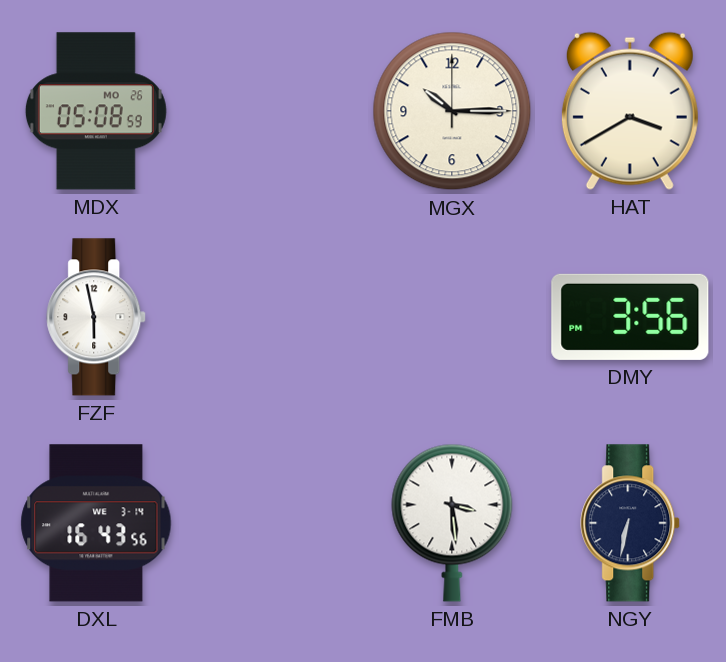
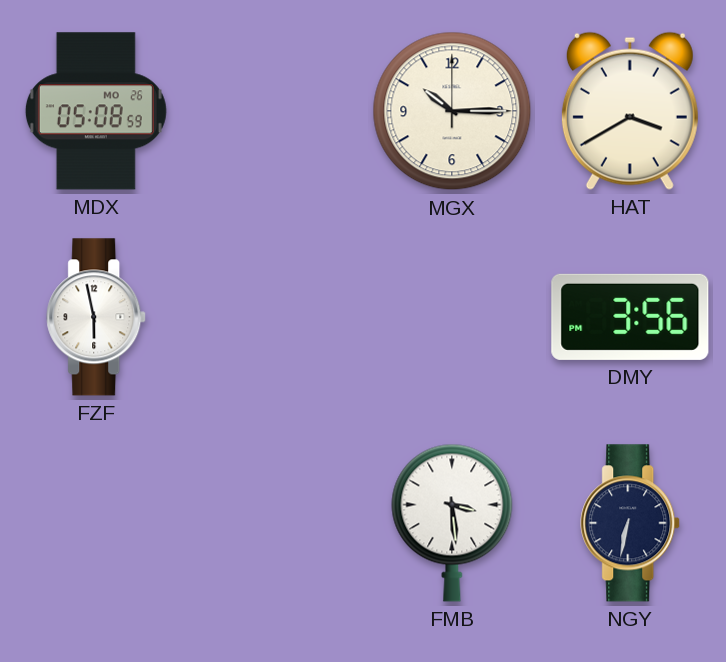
DXL: 16:43 -> none (96, 523)
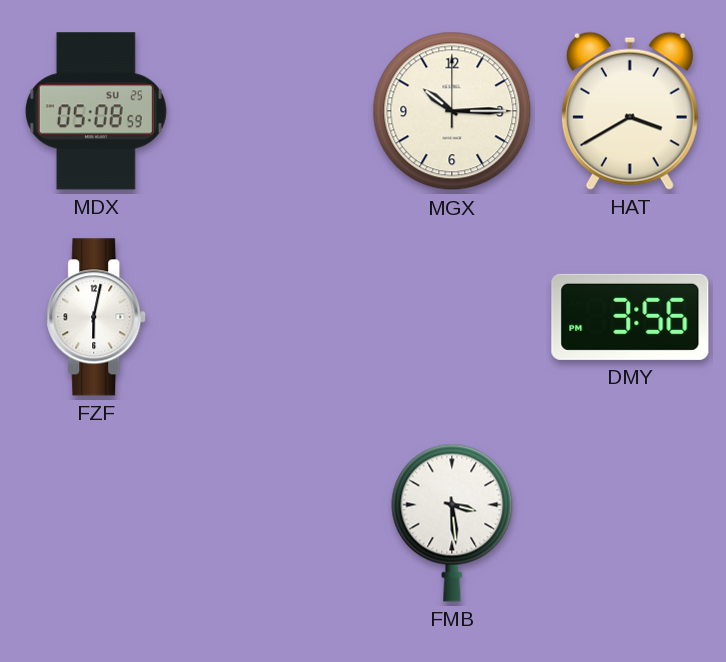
MDX date: MO 26 -> SU 25 (96, 111)
FZF: 5:58 -> 6:02 (97, 317)
NGY: 6:32 -> none (631, 523)
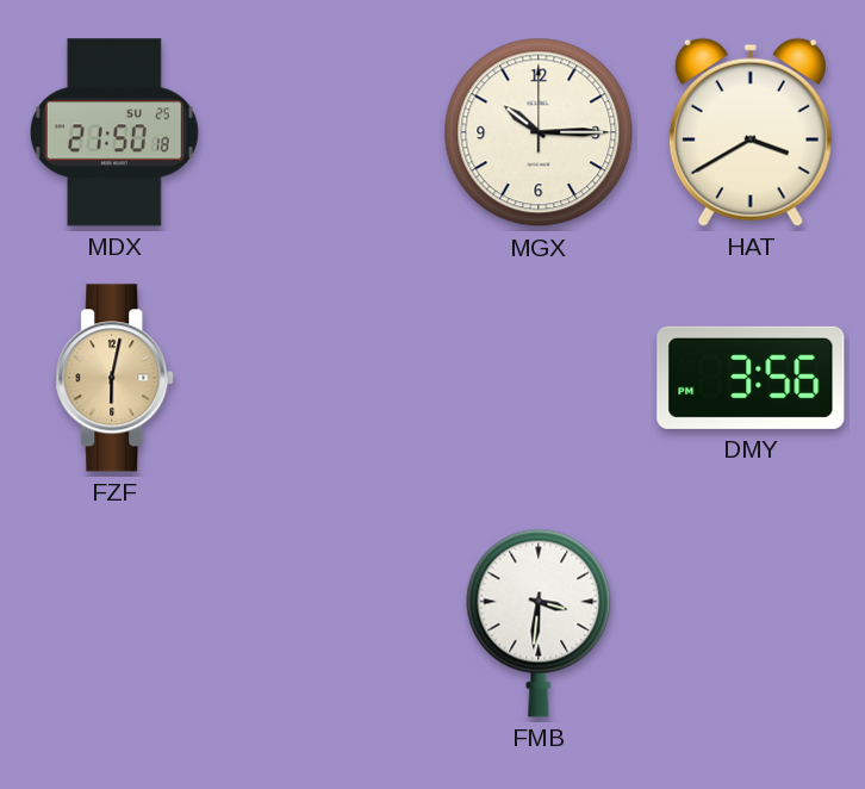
MDX: 05:08 -> 21:50 (114, 132)
FZF dial: white -> champagne (116, 378)
FMB: 3:29 -> 3:31 (539, 623)
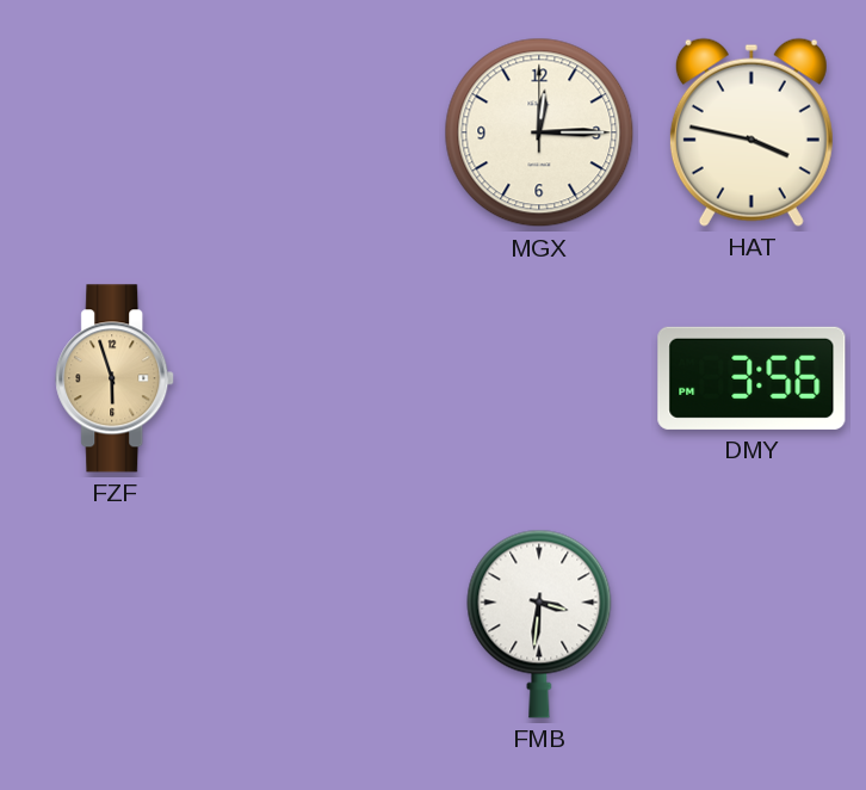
MDX: 21:50 -> none (114, 132)
MGX: 10:15 -> 12:15 (539, 132)
HAT: 3:40 -> 3:47 (751, 132)
FZF: 6:02 -> 5:57 (116, 378)
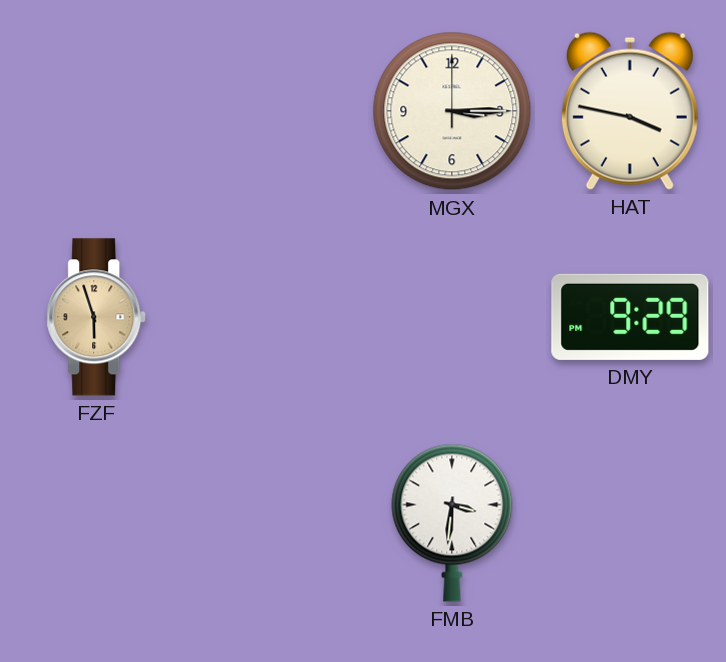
MGX: 12:15 -> 3:15 (452, 111)
DMY: 3:56 -> 9:29 (630, 317)
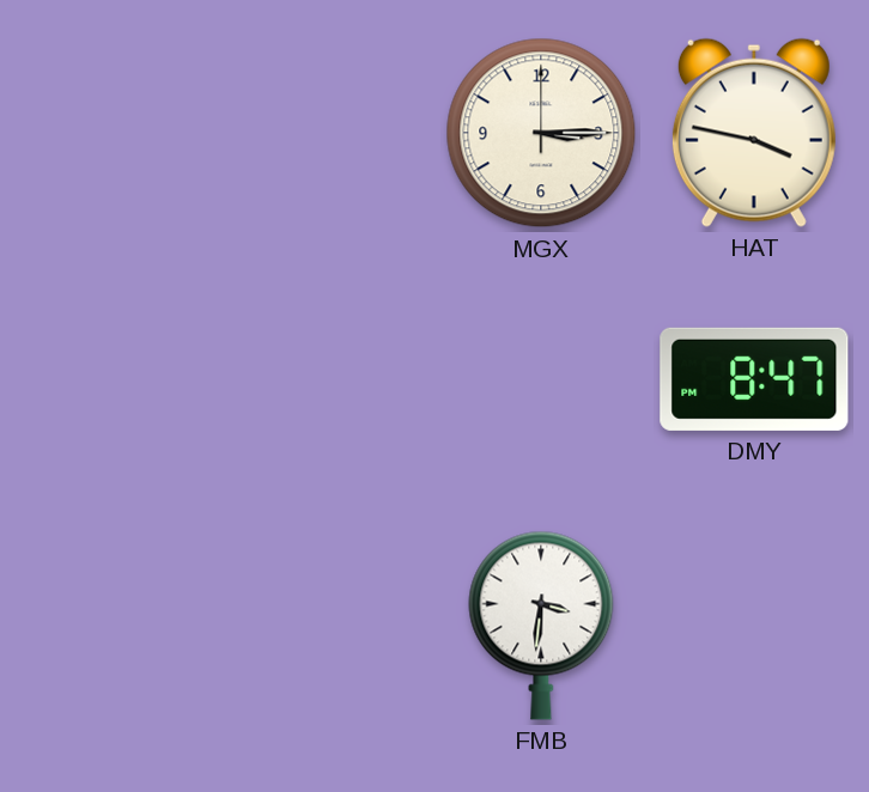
FZF: 5:57 -> none (97, 317)
DMY: 9:29 -> 8:47 (754, 379)
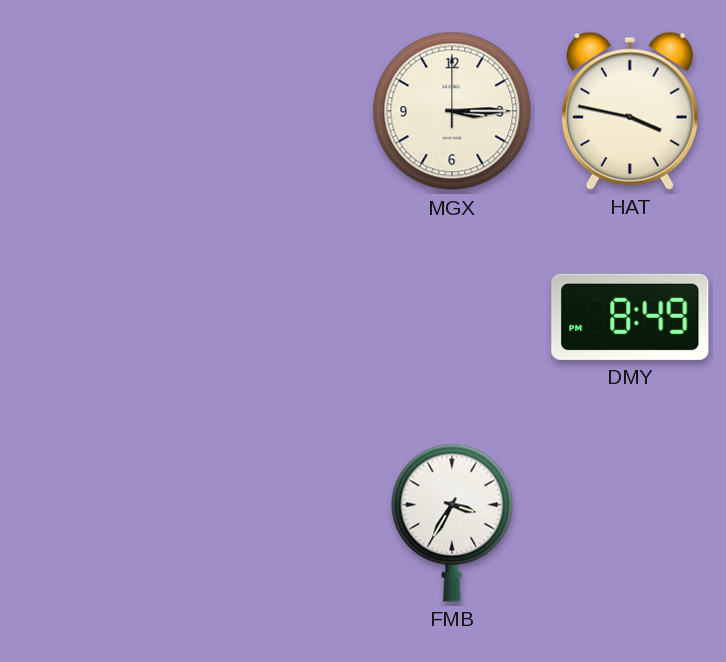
DMY: 8:47 -> 8:49 (630, 317)
FMB: 3:31 -> 3:35 (452, 523)
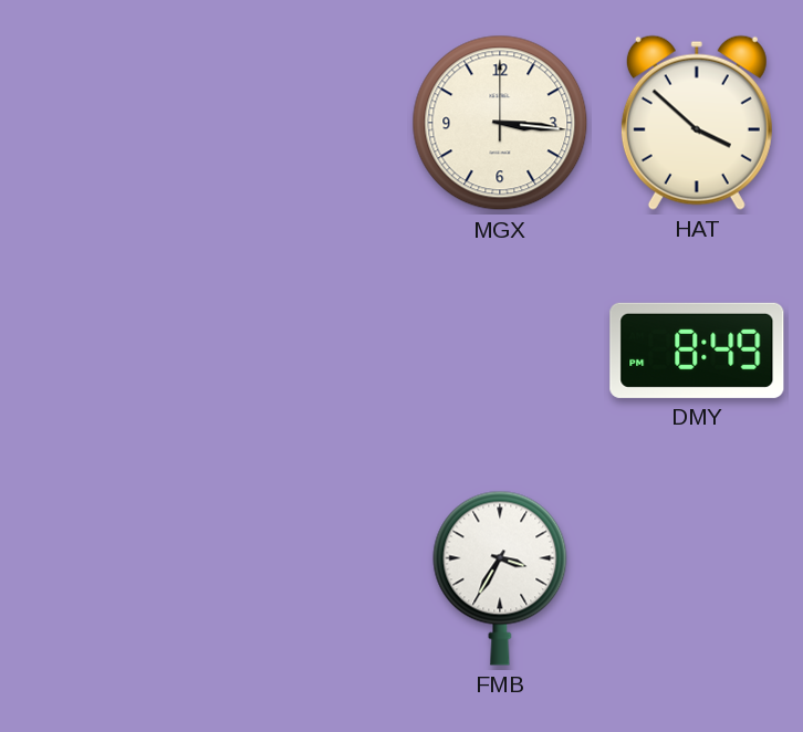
MGX: 3:15 -> 3:16 (500, 123)
HAT: 3:47 -> 3:52 (697, 123)
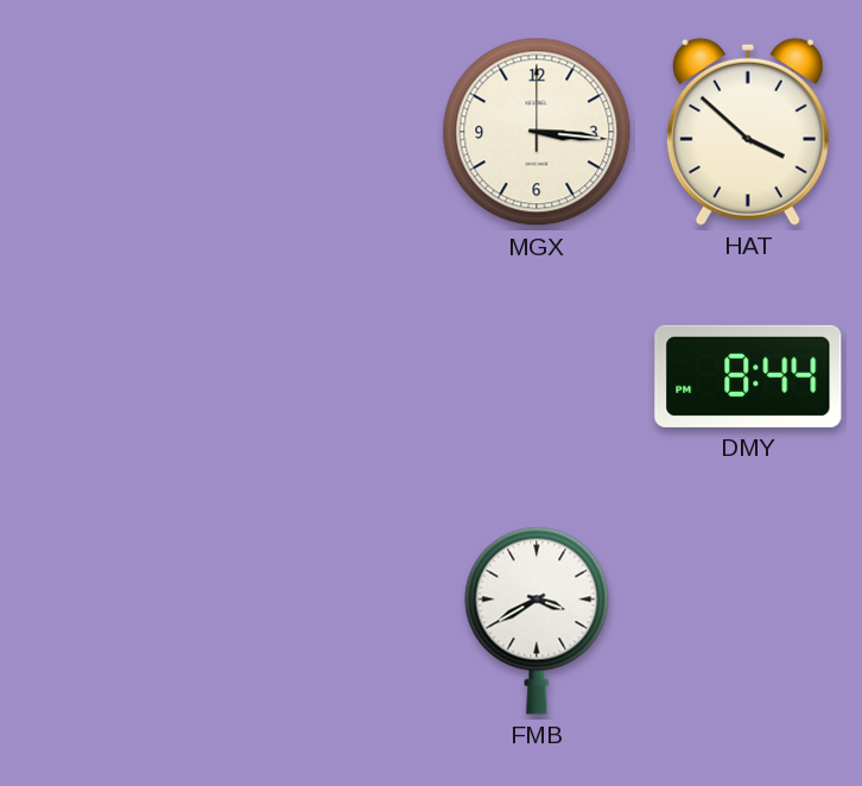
DMY: 8:49 -> 8:44 (748, 376)
FMB: 3:35 -> 3:40 (537, 621)
